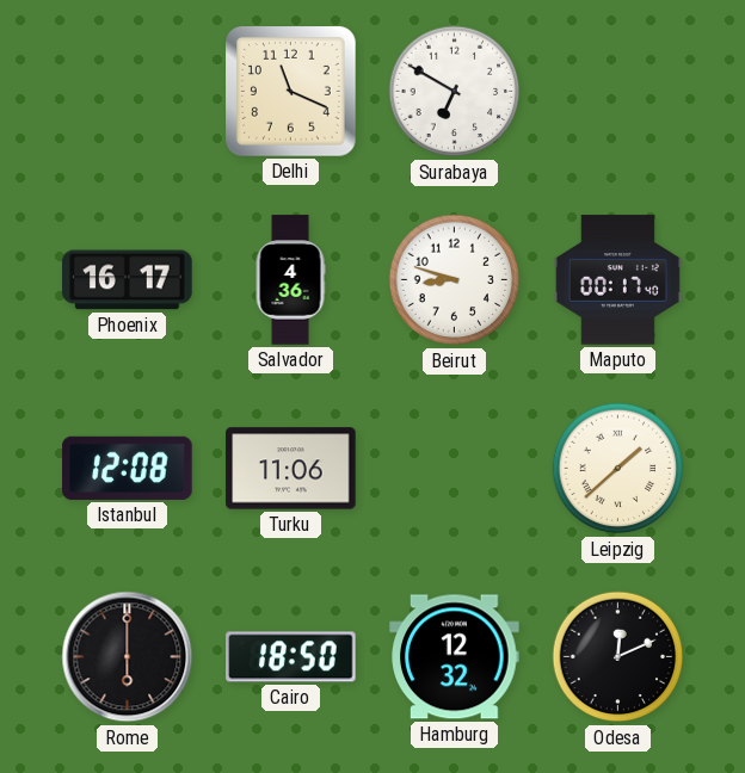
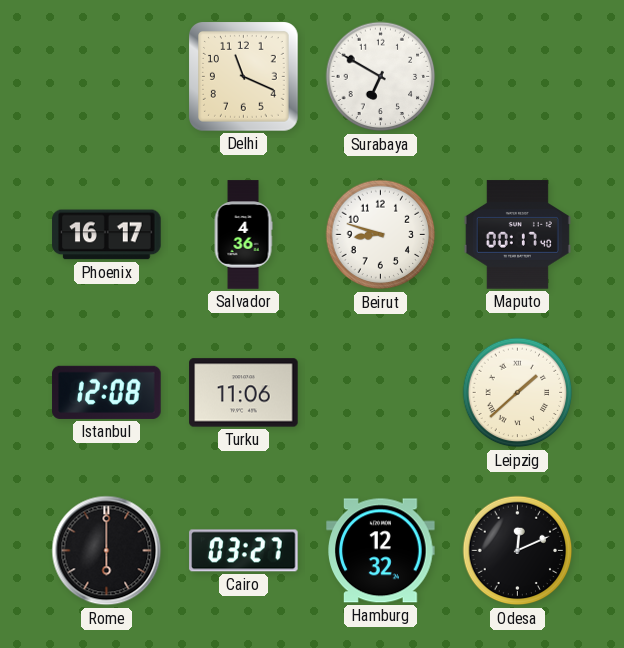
Cairo: 18:50 -> 03:27 (244, 551)
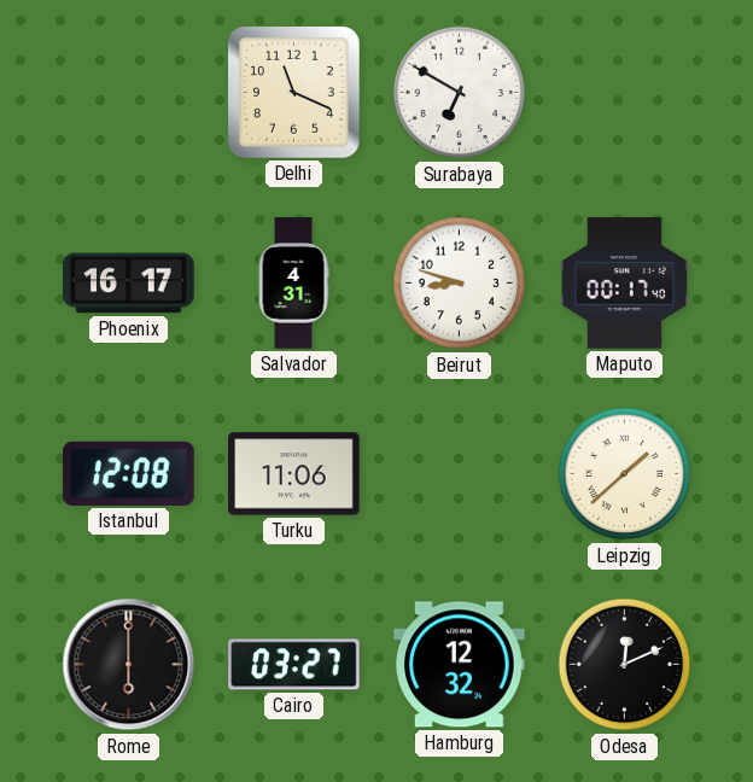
Salvador: 4:36 -> 4:31 (293, 284)
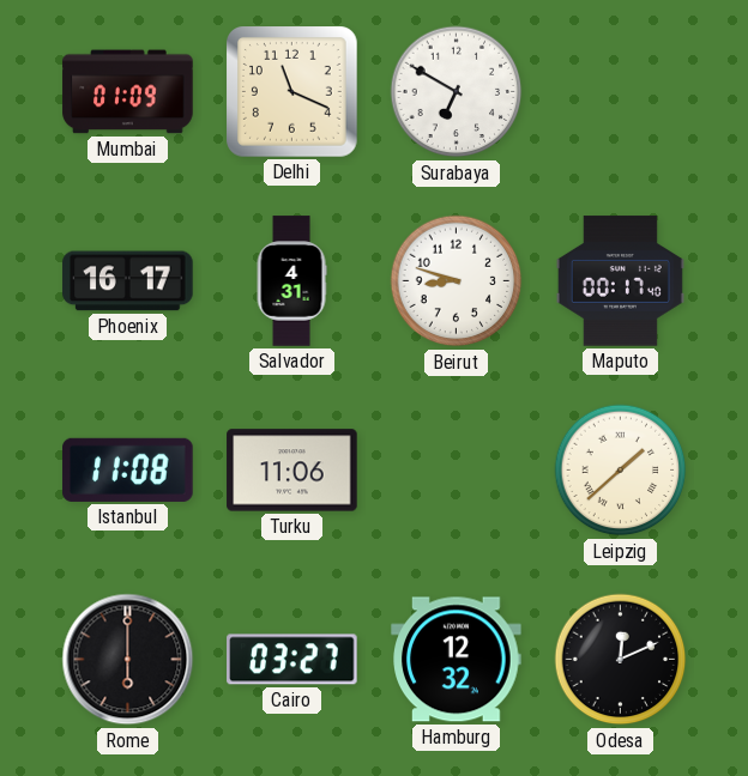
Mumbai: none -> 01:09 (128, 92)
Istanbul: 12:08 -> 11:08 (128, 469)
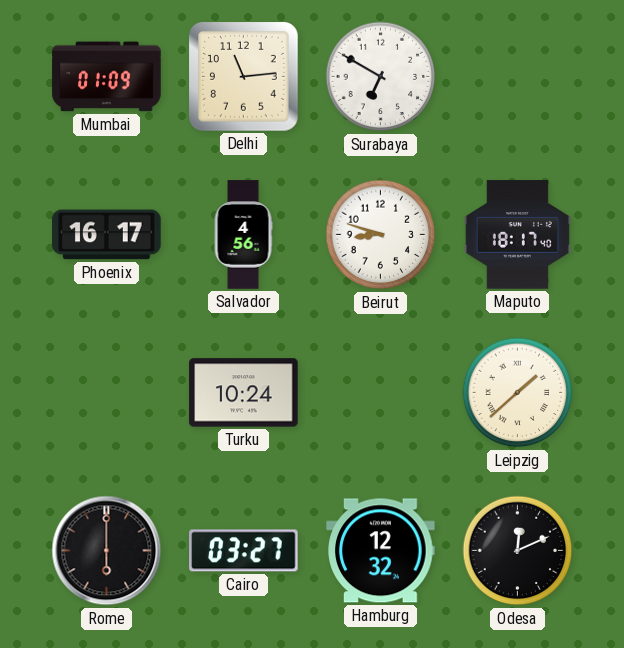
Delhi: 11:19 -> 11:14 (244, 77)
Salvador: 4:31 -> 4:56 (243, 235)
Maputo: 00:17 -> 18:17 (517, 235)
Istanbul: 11:08 -> none (128, 469)
Turku: 11:06 -> 10:24 (244, 393)
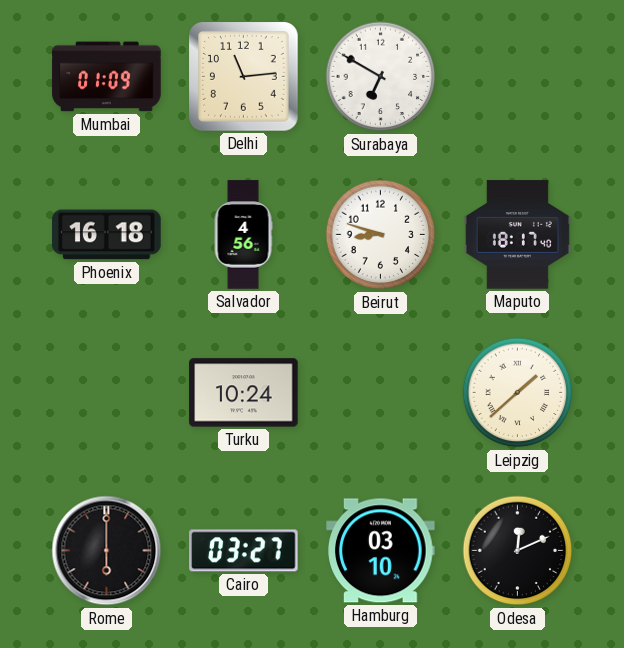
Phoenix: 16:17 -> 16:18 (107, 235)
Hamburg: 12:32 -> 03:10 (381, 551)
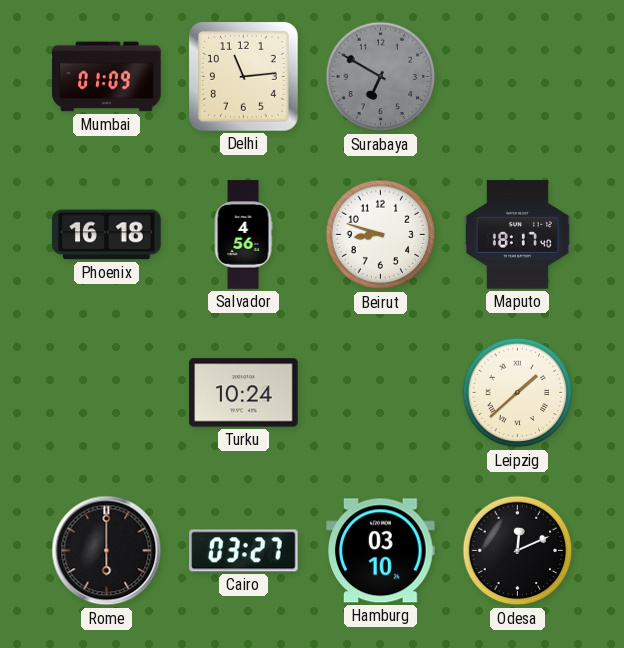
Surabaya dial: white -> grey (381, 77)
